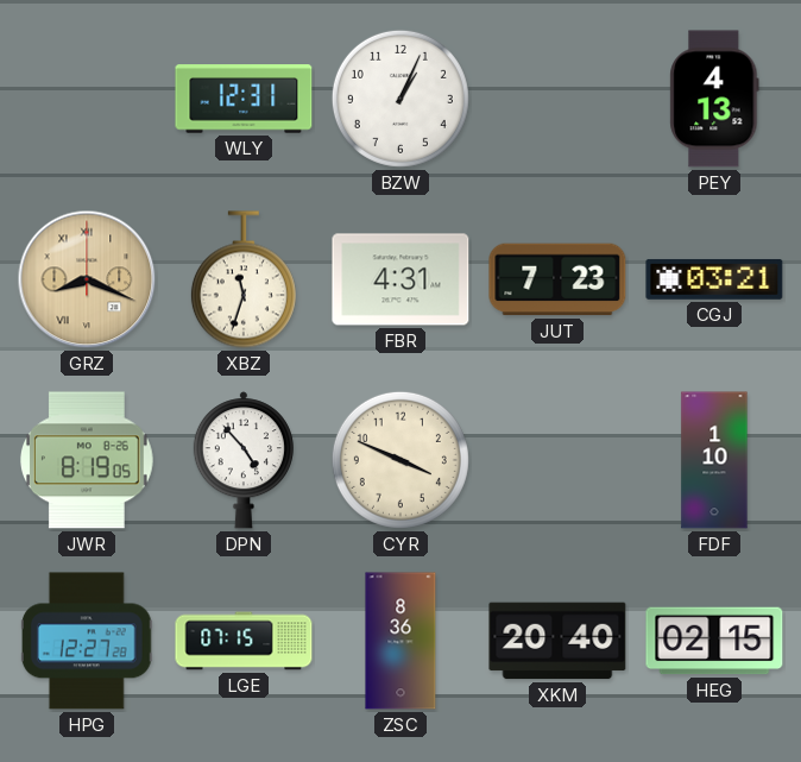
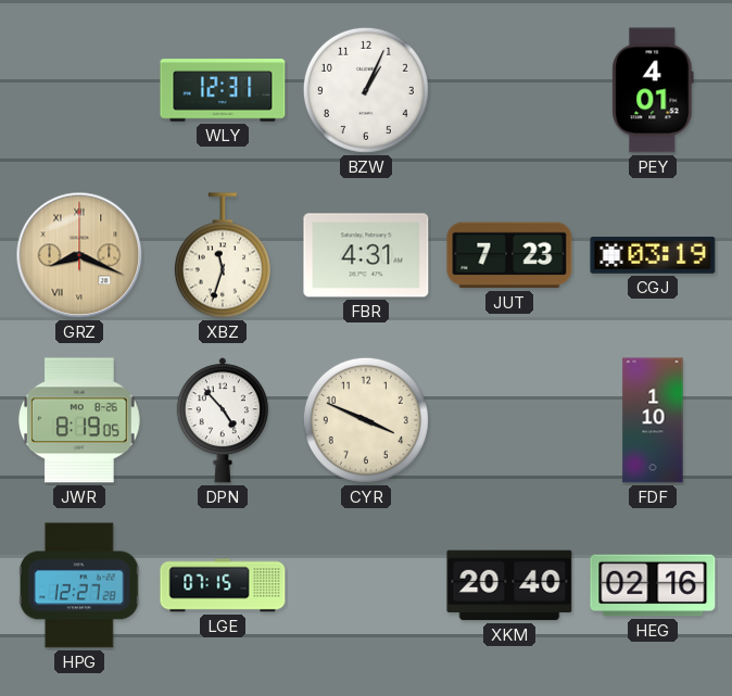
PEY: 4:13 -> 4:01 (653, 90)
CGJ: 03:21 -> 03:19 (653, 255)
ZSC: 8:36 -> none (400, 641)
HEG: 02:15 -> 02:16 (653, 585)
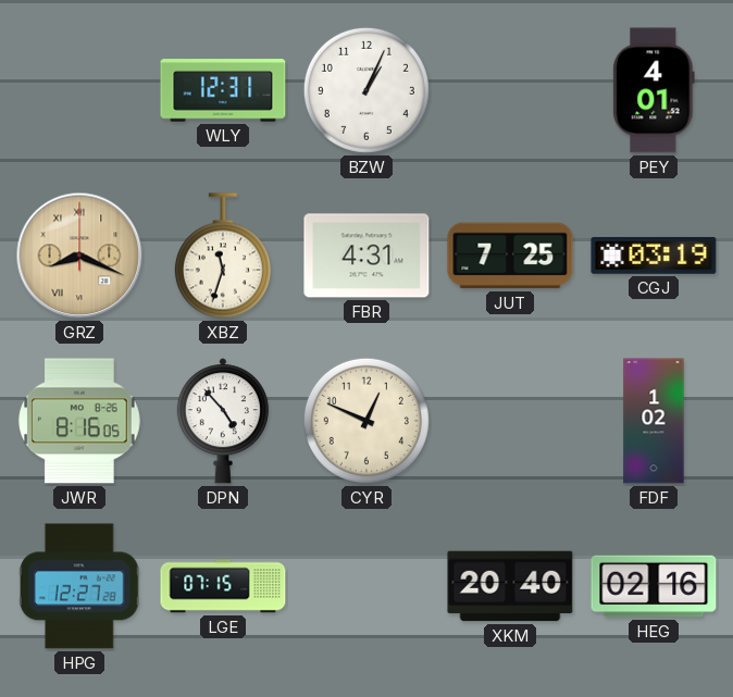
JUT: 7:23 -> 7:25 (510, 256)
JWR: 8:19 -> 8:16 (79, 421)
CYR: 3:49 -> 12:49 (366, 421)
FDF: 1:10 -> 1:02 (654, 421)
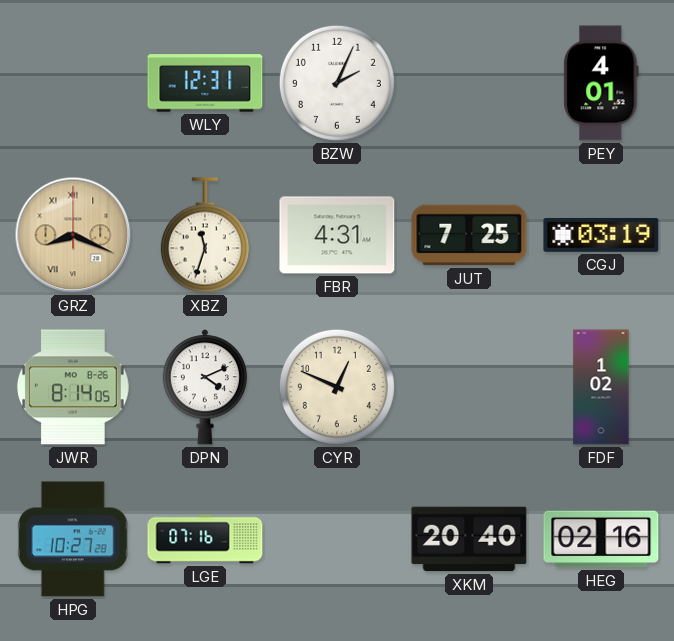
BZW: 1:04 -> 2:04 (337, 83)
JWR: 8:16 -> 8:14 (73, 387)
DPN: 4:53 -> 4:11 (205, 387)
HPG: 12:27 -> 10:27 (73, 539)
LGE: 07:15 -> 07:16 (205, 539)
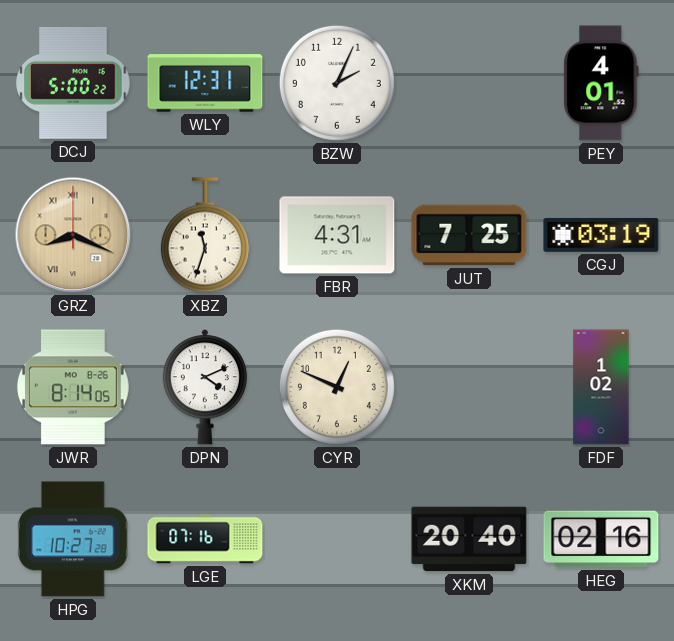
DCJ: none -> 5:00 (73, 83)
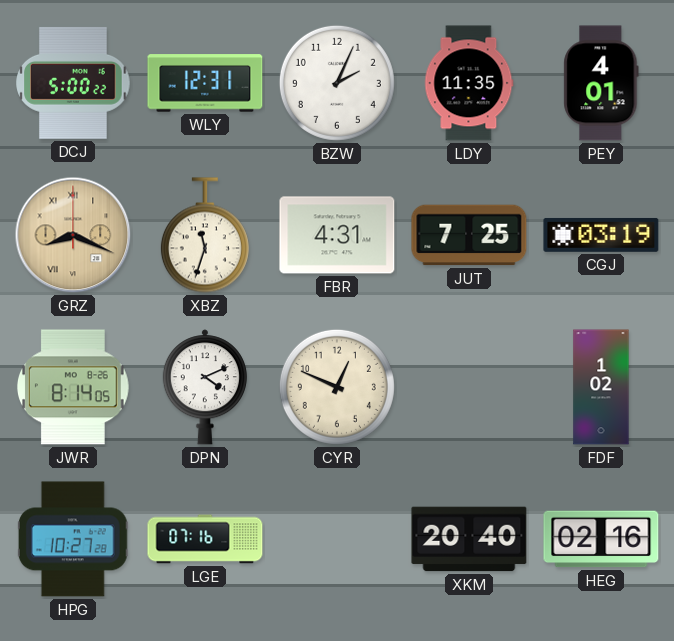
LDY: none -> 11:35 (469, 83)
